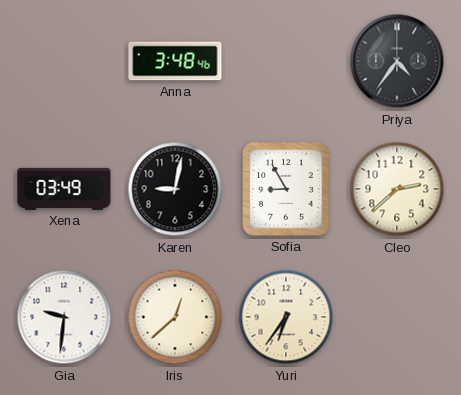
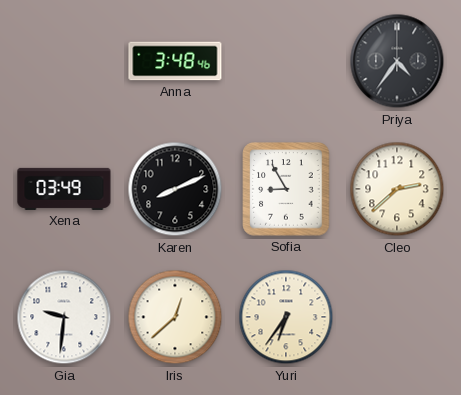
Karen: 9:02 -> 8:11 (175, 189)
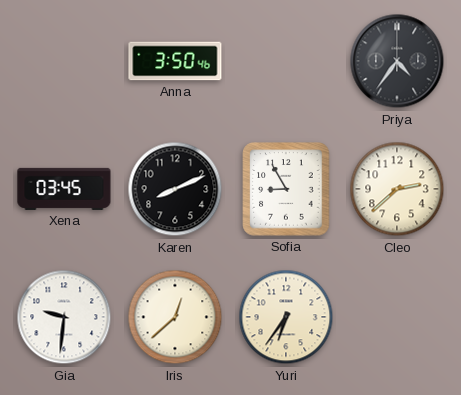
Anna: 3:48 -> 3:50 (175, 61)
Xena: 03:49 -> 03:45 (64, 189)
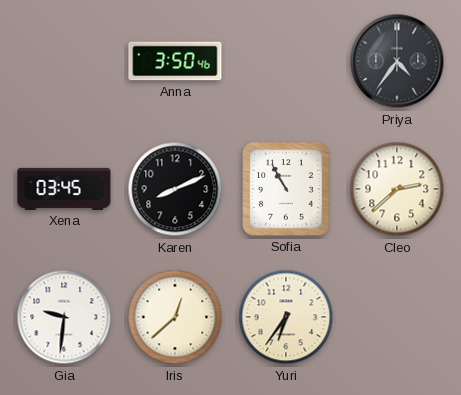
Sofia: 8:55 -> 10:55 (286, 189)
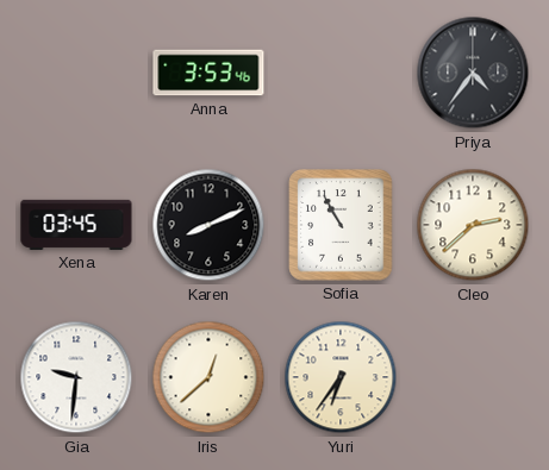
Anna: 3:50 -> 3:53 (208, 73)
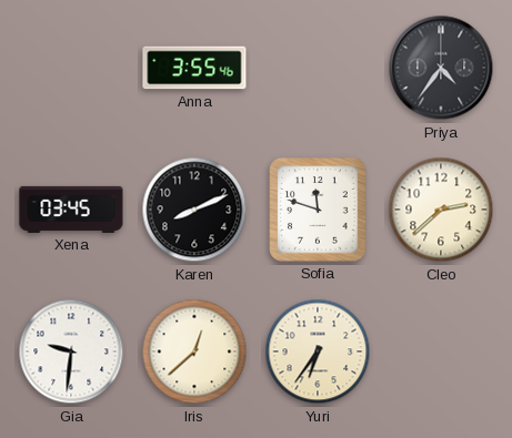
Anna: 3:53 -> 3:55 (194, 68)
Sofia: 10:55 -> 11:48 (318, 210)
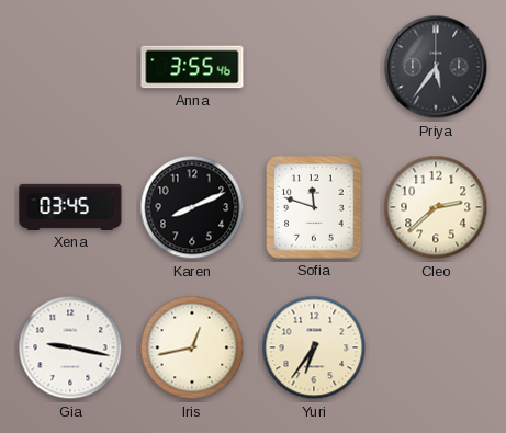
Priya: 4:36 -> 5:36 (436, 67)
Gia: 9:31 -> 9:17 (70, 347)
Iris: 12:38 -> 12:43 (192, 347)
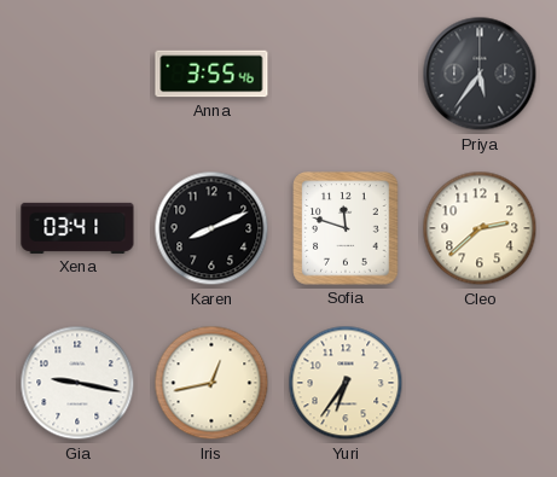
Xena: 03:45 -> 03:41 (77, 228)
